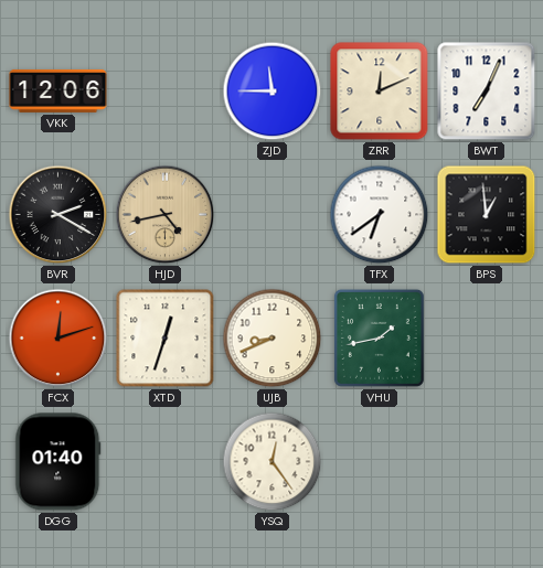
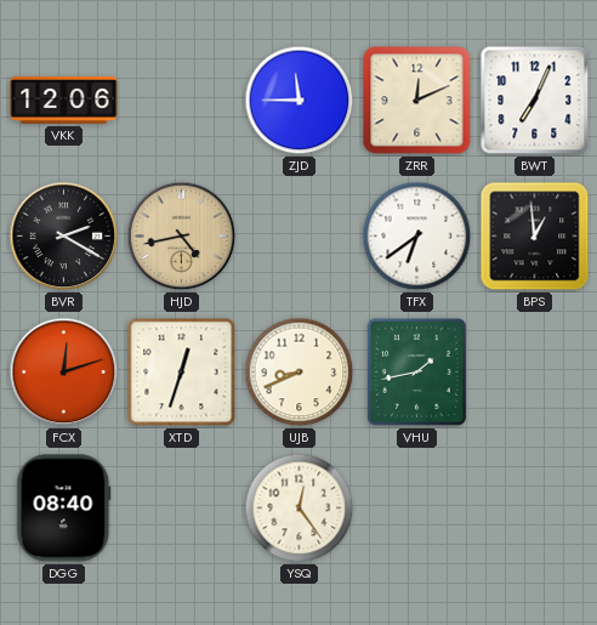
DGG: 01:40 -> 08:40 (64, 508)
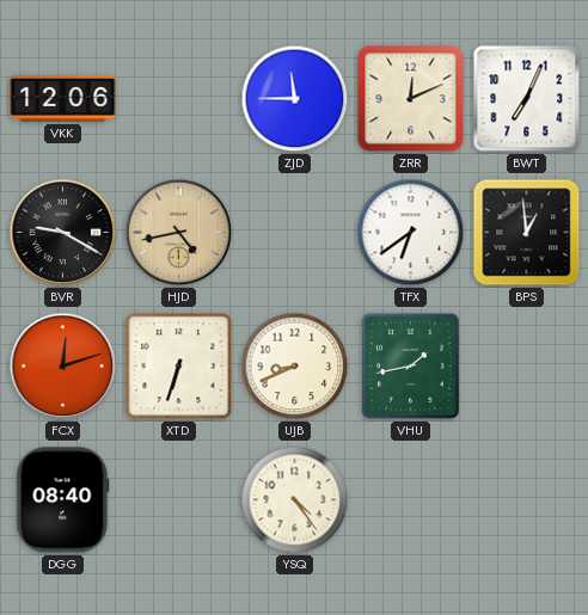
BVR: 2:20 -> 9:20 (63, 233)
XTD: 12:33 -> 6:33 (179, 367)
YSQ: 12:24 -> 4:24 (295, 500)
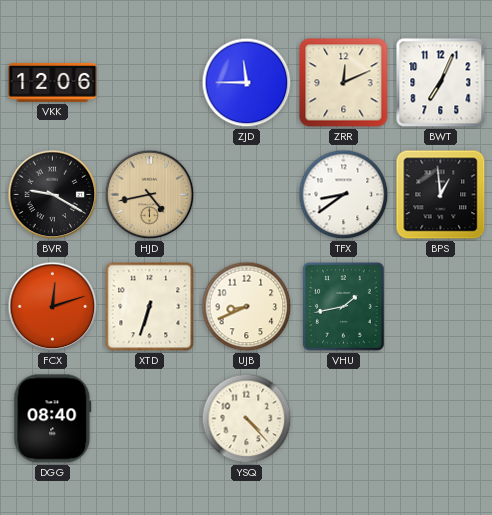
TFX: 6:39 -> 8:39 (344, 195)
YSQ: 4:24 -> 4:23 (247, 419)
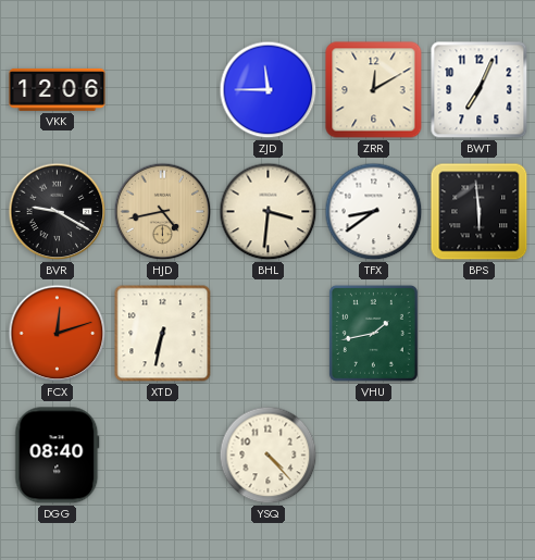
ZRR: 12:11 -> 12:10 (374, 90)
BHL: none -> 3:31 (269, 212)
BPS: 12:59 -> 5:59 (480, 212)
XTD: 6:33 -> 6:32 (163, 334)
UJB: 8:41 -> none (247, 307)
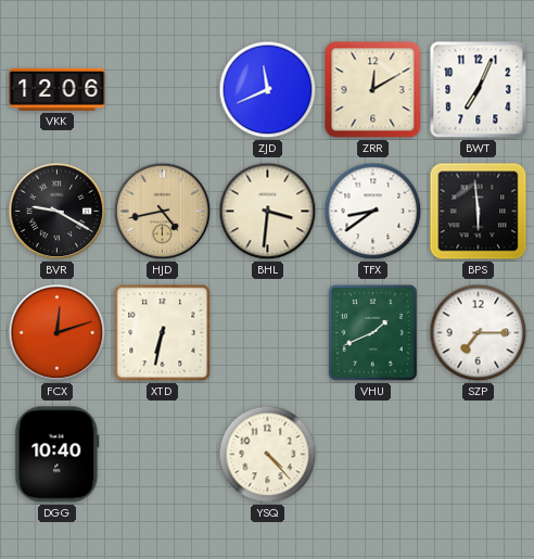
ZJD: 11:45 -> 11:41 (268, 90)
VHU: 1:43 -> 1:41 (372, 332)
SZP: none -> 7:15 (479, 333)
DGG: 08:40 -> 10:40 (58, 455)
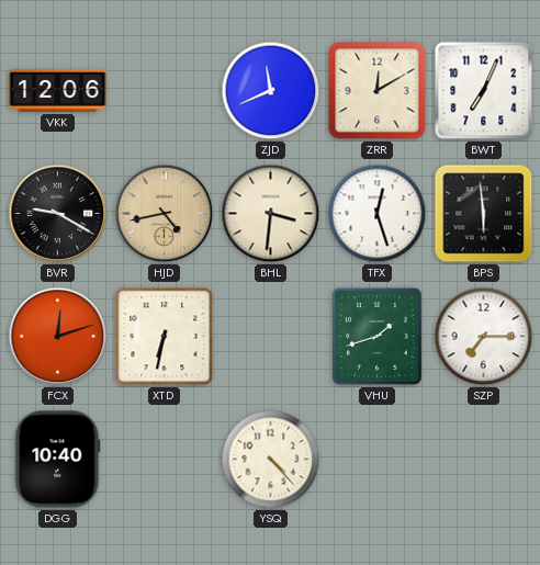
TFX: 8:39 -> 12:27 (378, 214)
VHU: 1:41 -> 1:42 (376, 336)
